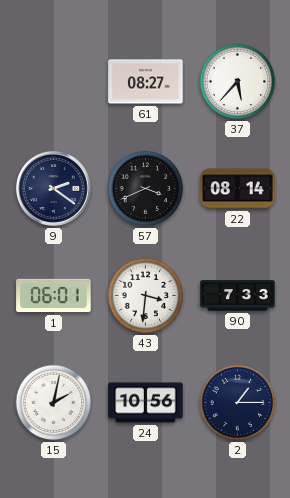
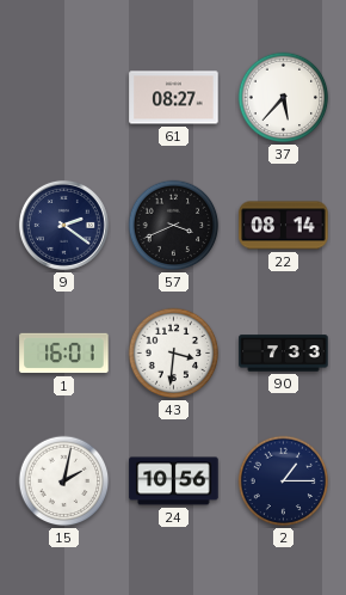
1: 06:01 -> 16:01 (64, 354)
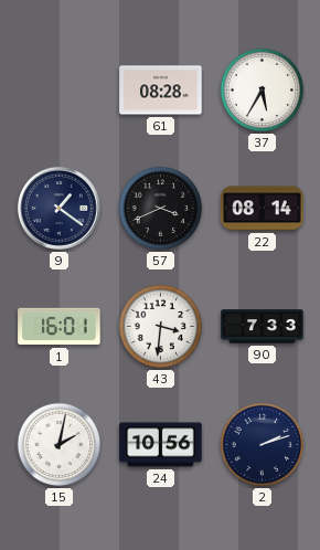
61: 08:27 -> 08:28 (161, 91)
37: 5:37 -> 5:35 (263, 91)
9: 2:21 -> 1:21 (58, 208)
2: 1:15 -> 2:12 (263, 445)
